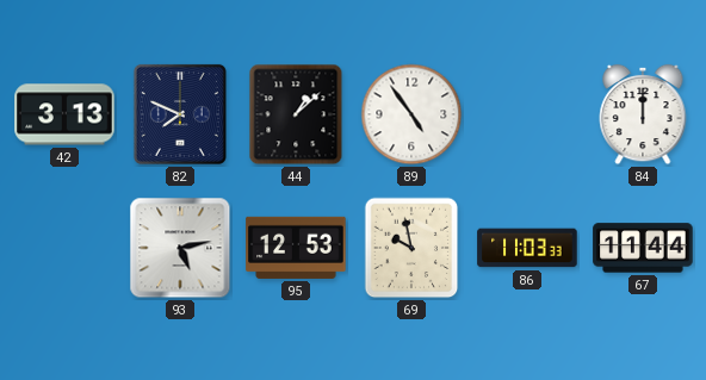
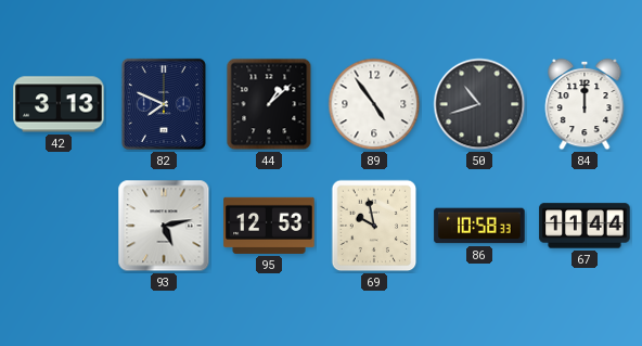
50: none -> 10:42 (479, 104)
86: 11:03 -> 10:58 (479, 226)
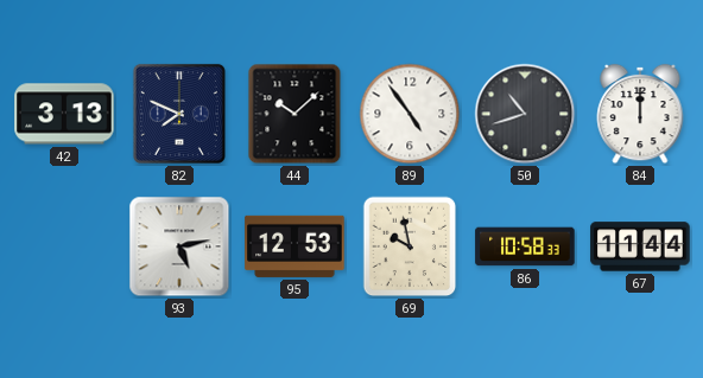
44: 1:08 -> 10:08 (294, 114)
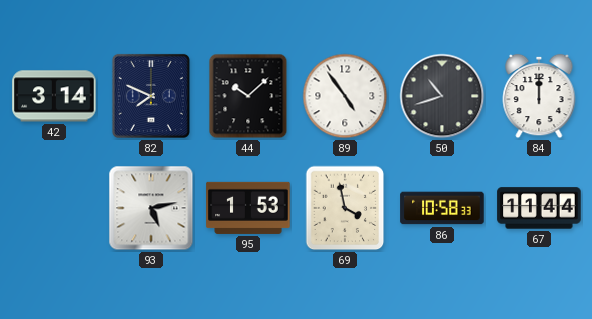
42: 3:13 -> 3:14 (54, 96)
95: 12:53 -> 1:53 (248, 208)
69: 9:58 -> 3:58 (345, 208)
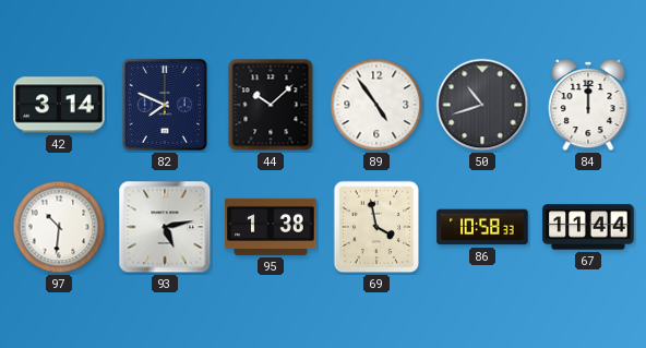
97: none -> 10:31 (59, 227)
95: 1:53 -> 1:38 (271, 227)
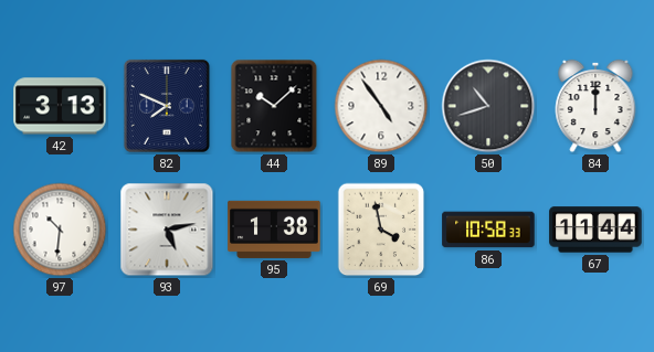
42: 3:14 -> 3:13 (60, 106)
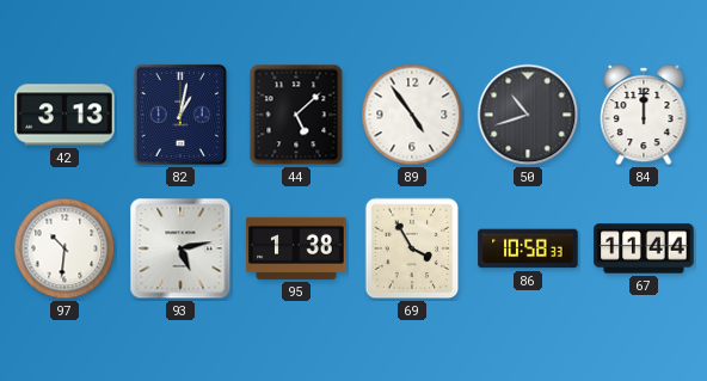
82: 7:49 -> 1:02 (180, 115)
44: 10:08 -> 5:08 (296, 115)
69: 3:58 -> 3:55 (412, 248)
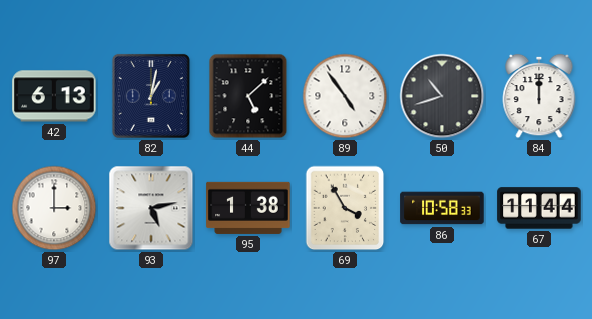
42: 3:13 -> 6:13 (54, 96)
97: 10:31 -> 3:00 (54, 208)
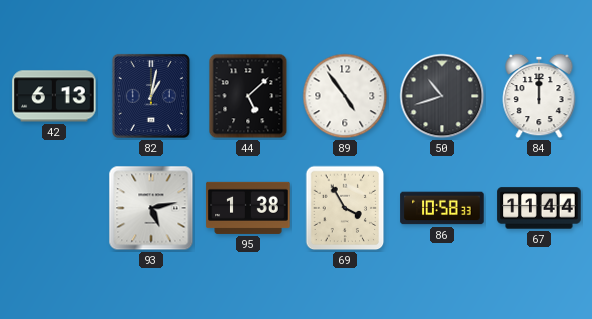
97: 3:00 -> none (54, 208)
